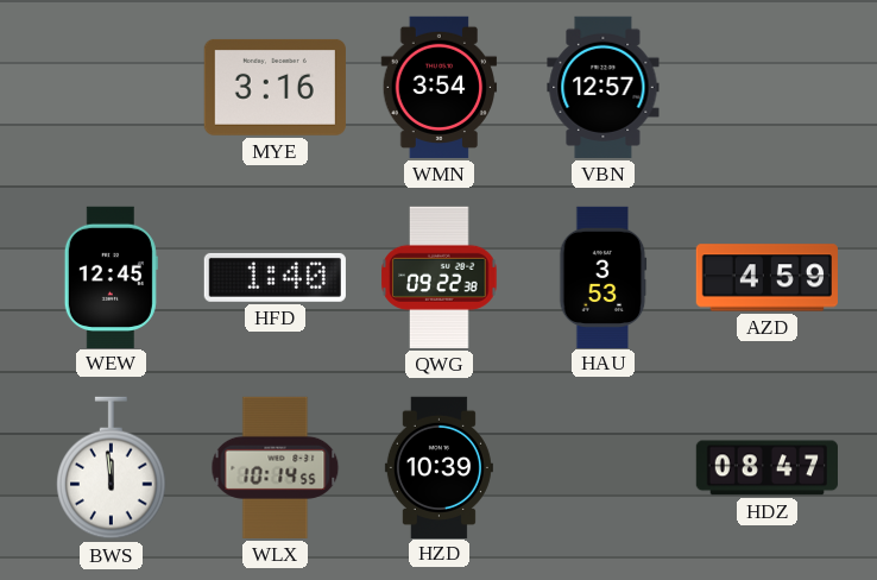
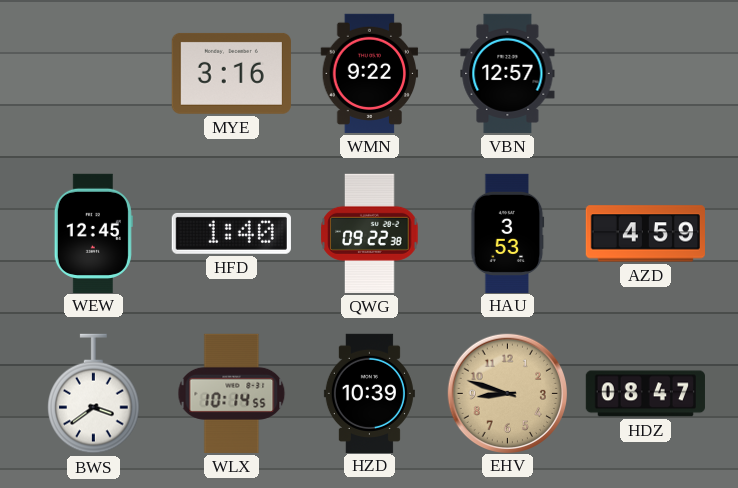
WMN: 3:54 -> 9:22 (370, 73)
BWS: 11:59 -> 3:39 (94, 394)
EHV: none -> 8:48 (507, 393)
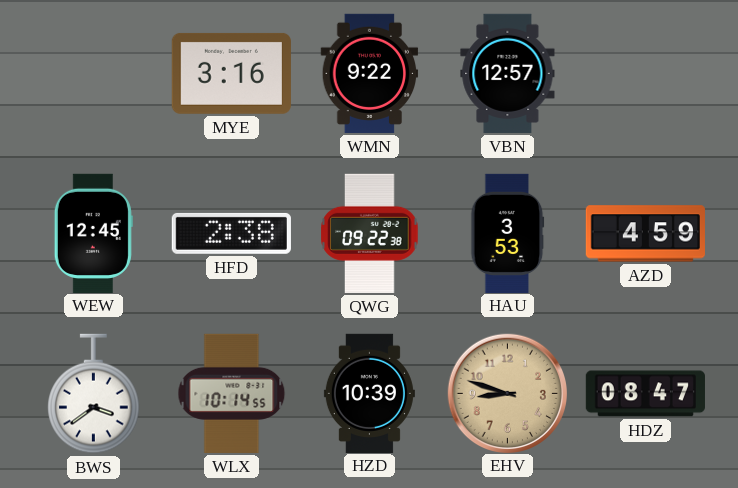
HFD: 1:40 -> 2:38 (231, 233)
